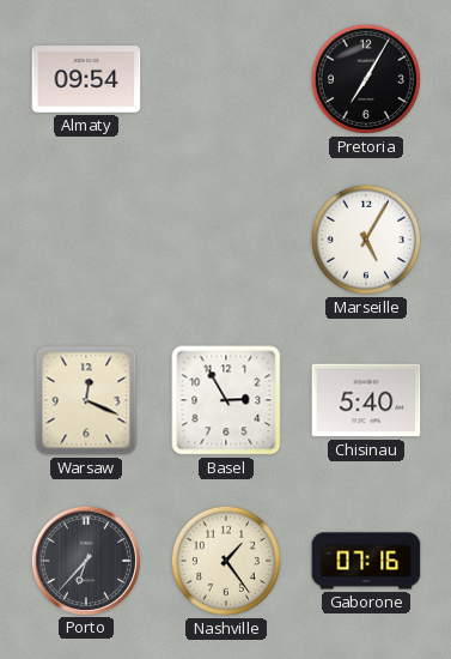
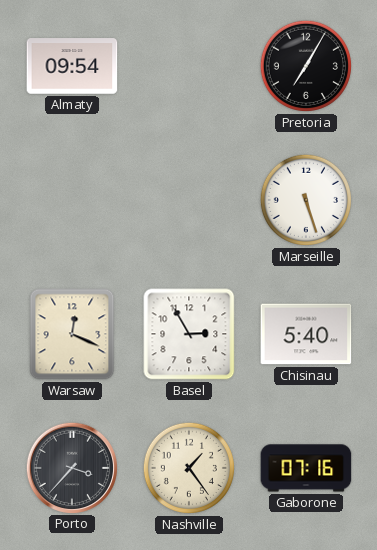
Marseille: 5:05 -> 5:27 (306, 200)
Porto: 6:37 -> 3:37 (71, 467)
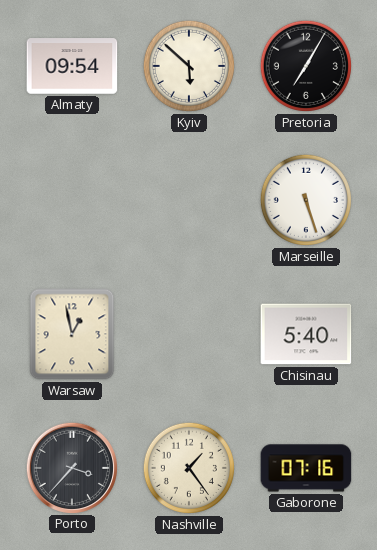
Kyiv: none -> 5:52 (189, 66)
Warsaw: 12:19 -> 12:58 (72, 334)
Basel: 2:55 -> none (189, 334)
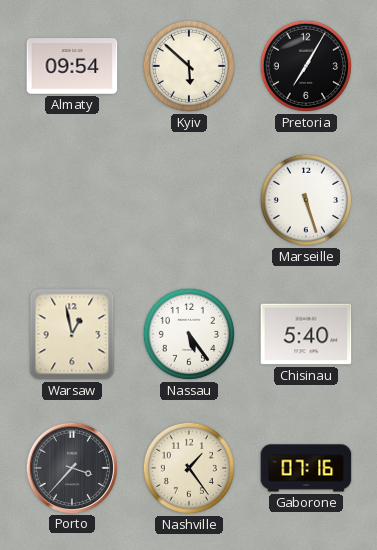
Nassau: none -> 5:24 (189, 334)
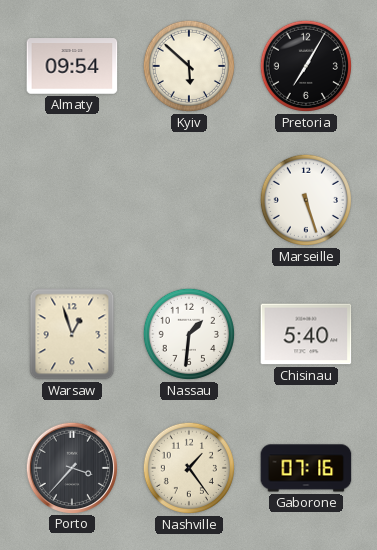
Warsaw: 12:58 -> 12:57 (72, 334)
Nassau: 5:24 -> 1:31 (189, 334)
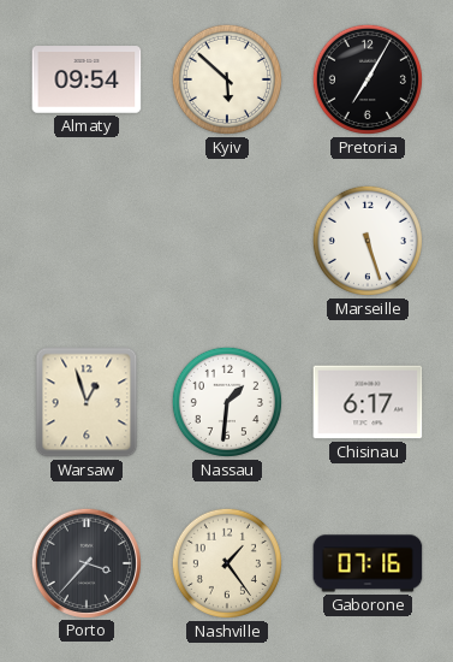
Chisinau: 5:40 -> 6:17 (368, 402)
